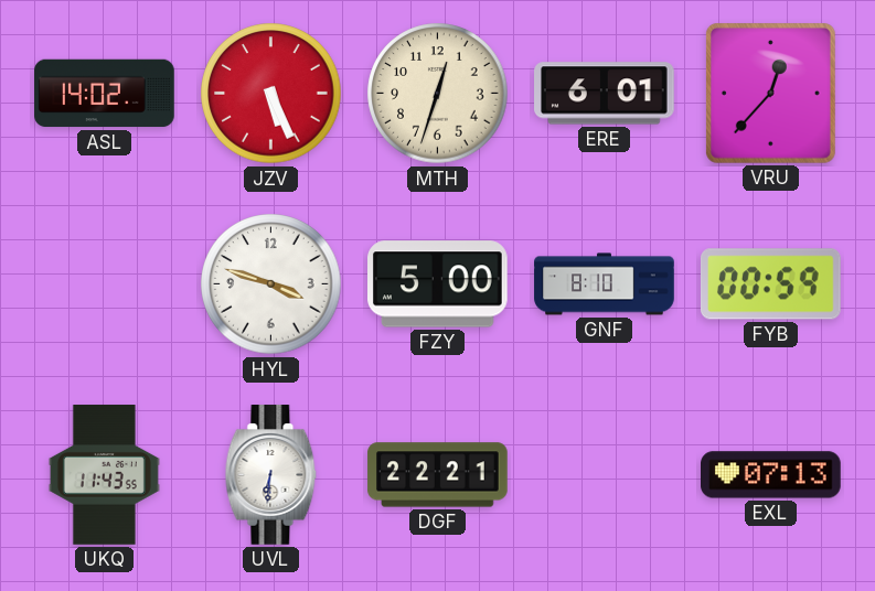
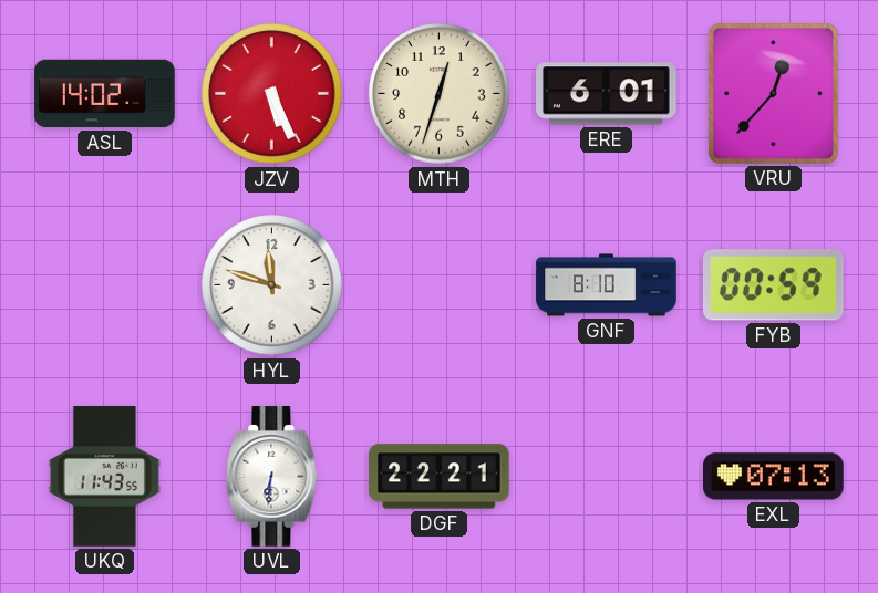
HYL: 3:48 -> 11:48 (272, 285)
FZY: 5:00 -> none (438, 284)
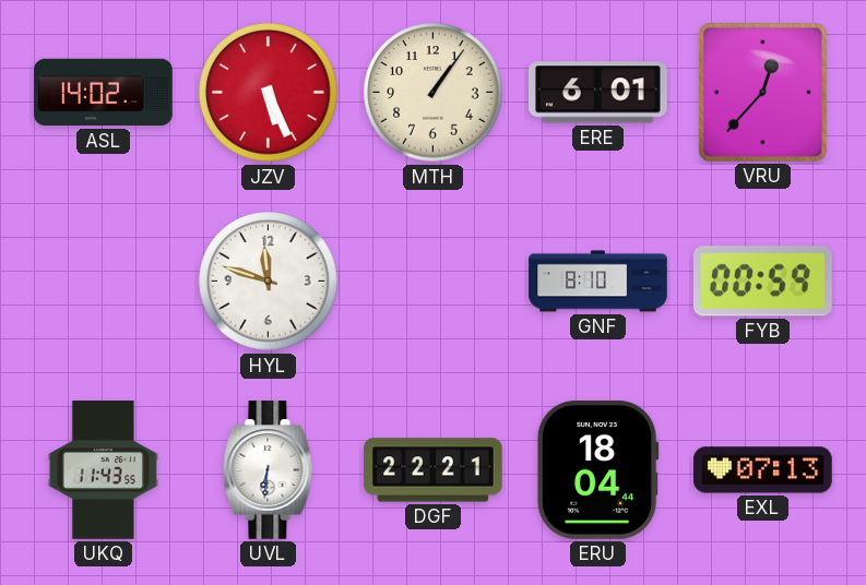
MTH: 12:33 -> 1:06 (434, 93)
ERU: none -> 18:04 (597, 470)
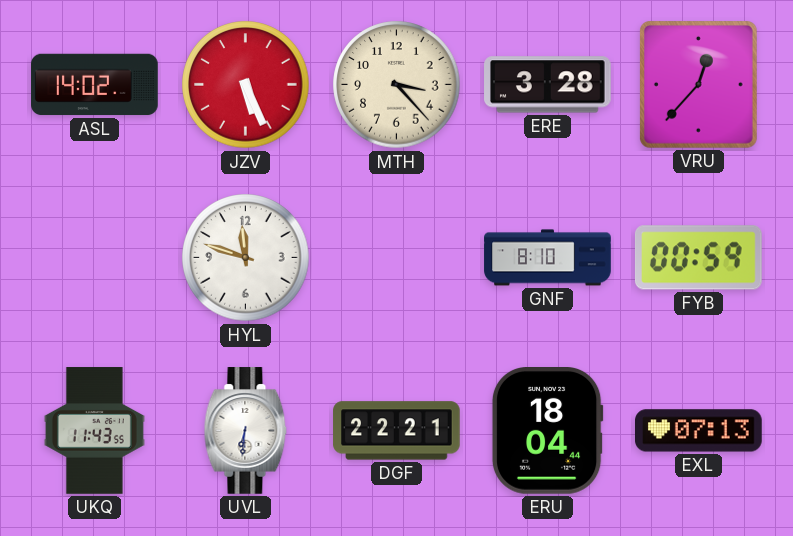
MTH: 1:06 -> 3:23 (397, 85)
ERE: 6:01 -> 3:28 (548, 85)
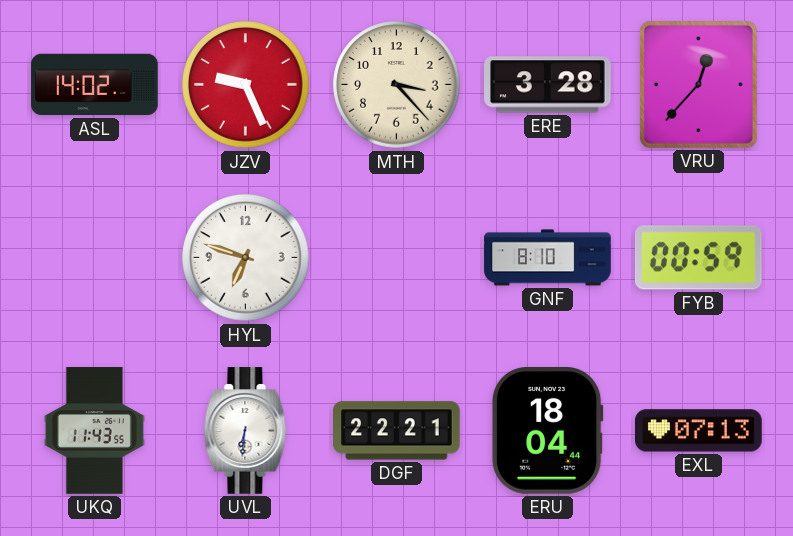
JZV: 5:26 -> 9:26 (246, 85)
HYL: 11:48 -> 6:48 (246, 258)
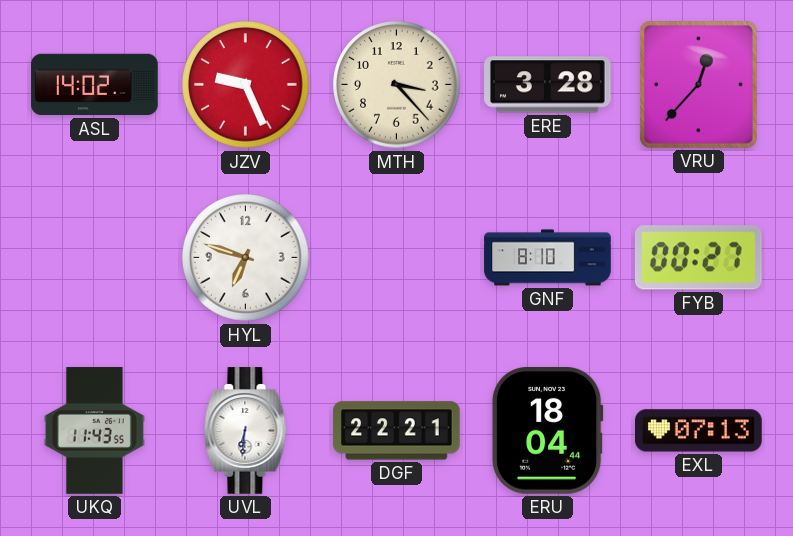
FYB: 00:59 -> 00:27 (698, 258)
